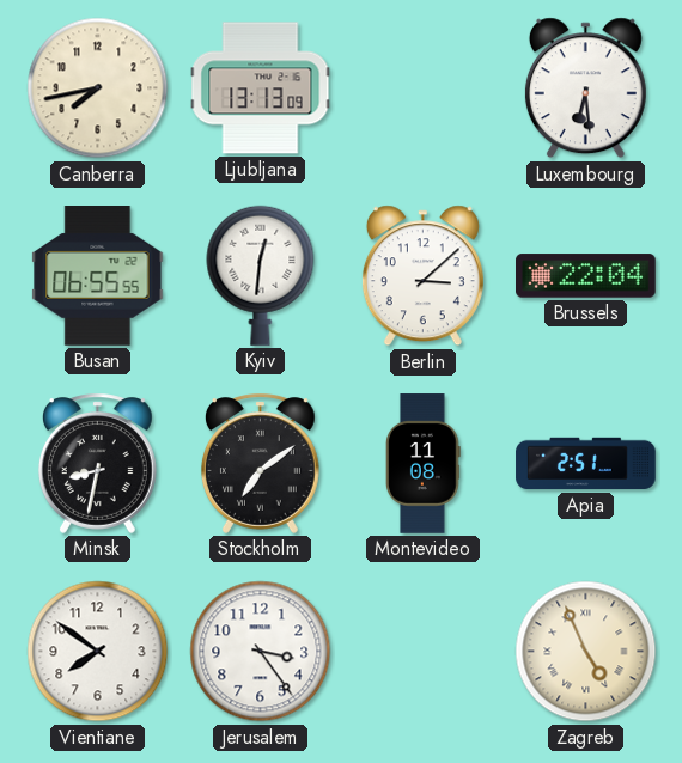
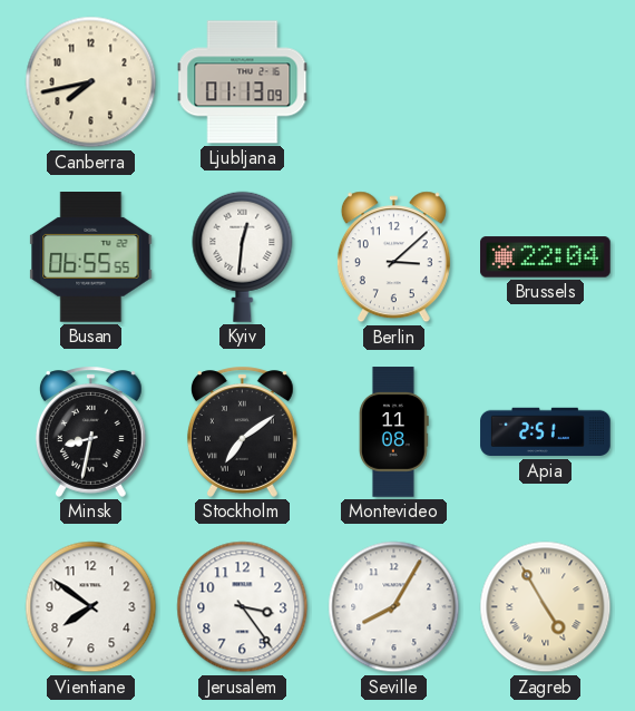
Ljubljana: 13:13 -> 01:13 (243, 82)
Luxembourg: 6:29 -> none (585, 88)
Seville: none -> 8:05 (394, 607)
Zagreb: 4:56 -> 4:55 (546, 607)
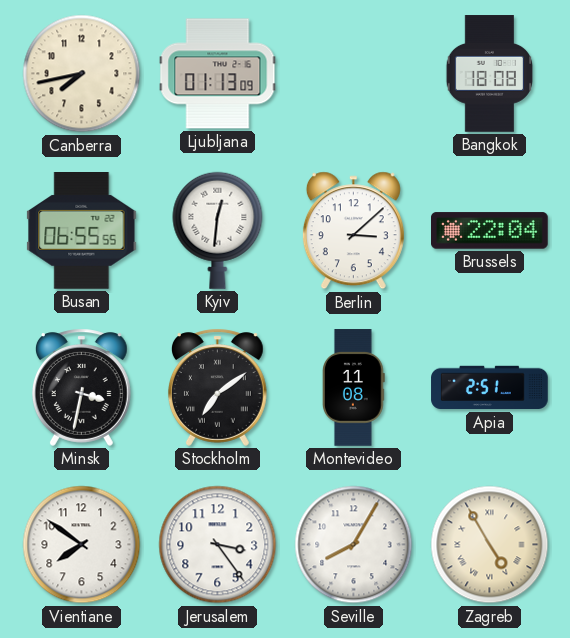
Bangkok: none -> 18:08 (489, 74)
Minsk: 8:32 -> 3:32 (81, 387)
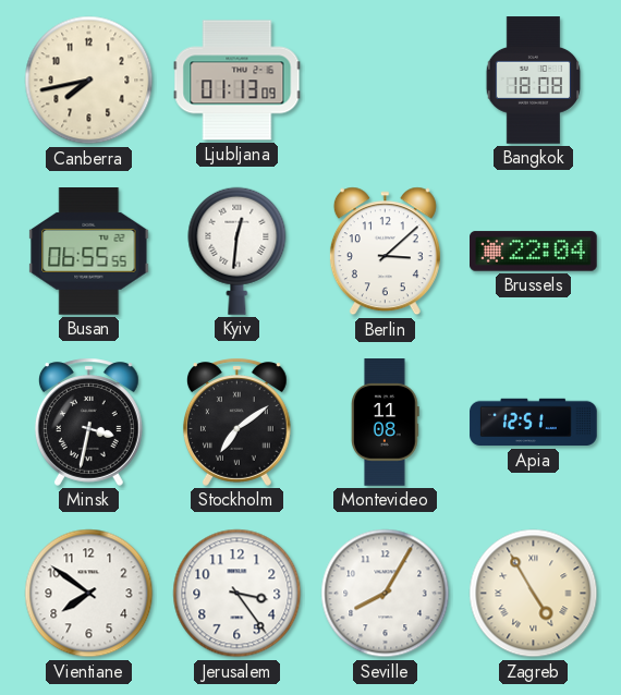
Apia: 2:51 -> 12:51 (534, 423)
